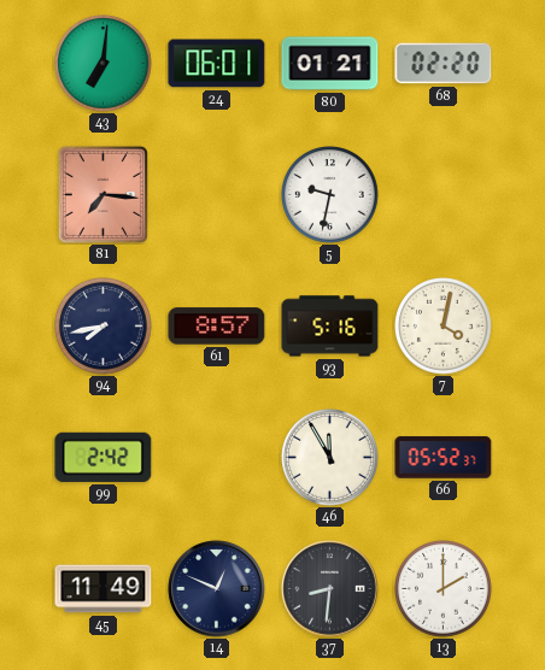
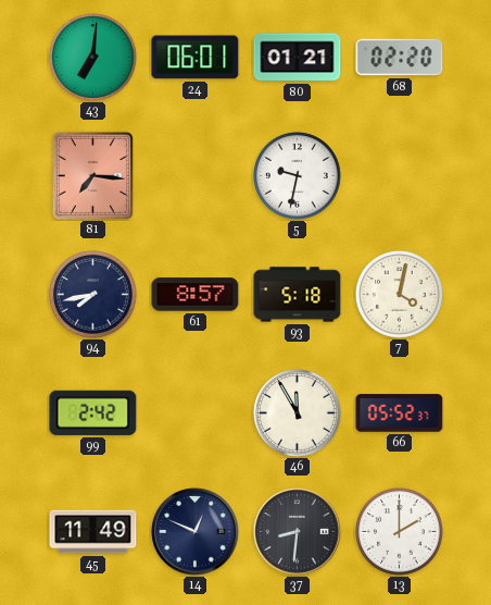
93: 5:16 -> 5:18 (298, 295)
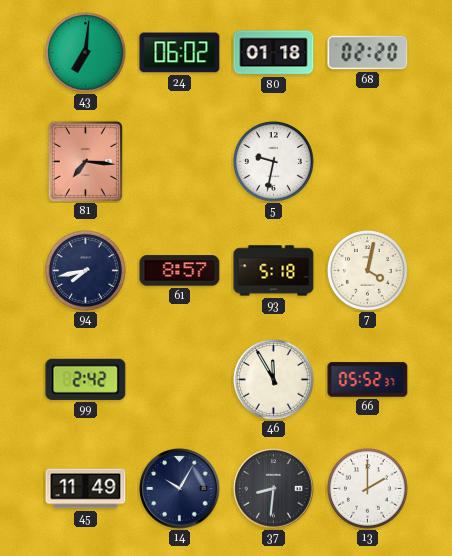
24: 06:01 -> 06:02 (180, 53)
80: 01:21 -> 01:18 (274, 53)
14: 12:49 -> 10:05 (180, 489)
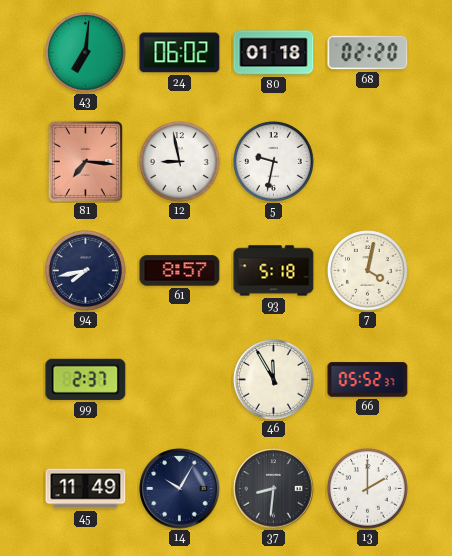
12: none -> 8:58 (180, 162)
99: 2:42 -> 2:37 (86, 379)
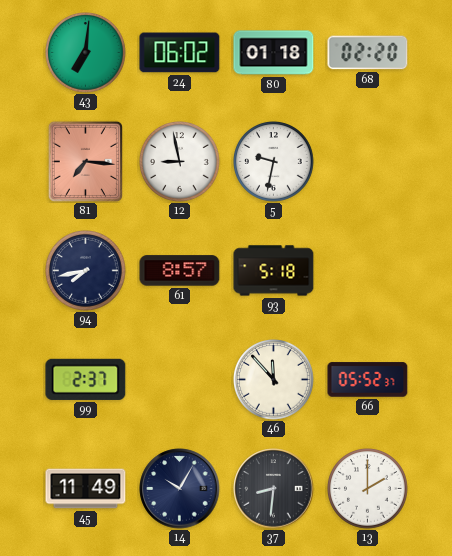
7: 4:02 -> none (368, 271)
46: 11:55 -> 11:53 (274, 380)
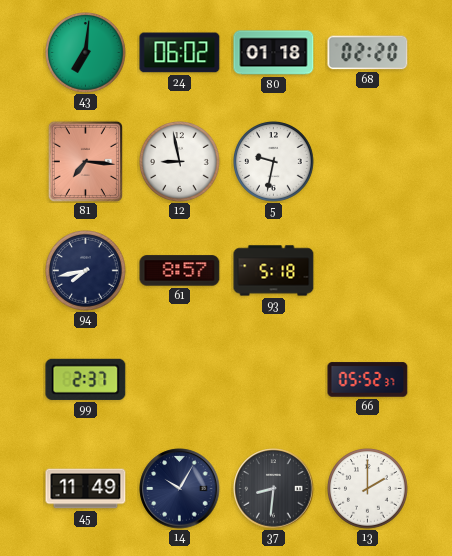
46: 11:53 -> none (274, 380)
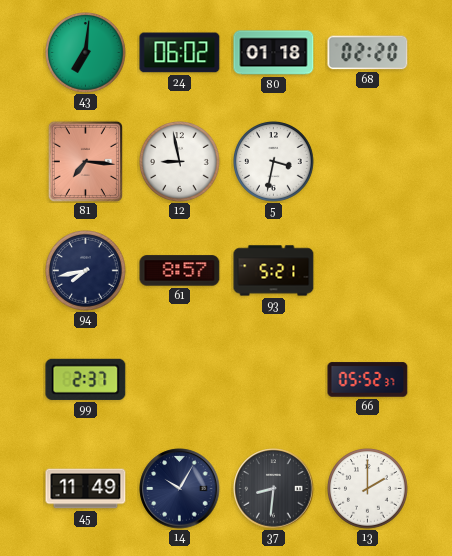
5: 9:32 -> 3:32 (274, 162)
93: 5:18 -> 5:21 (274, 271)
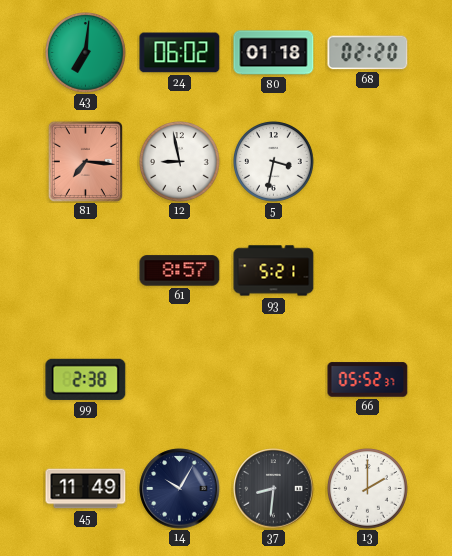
94: 7:43 -> none (86, 271)
99: 2:37 -> 2:38 (86, 379)
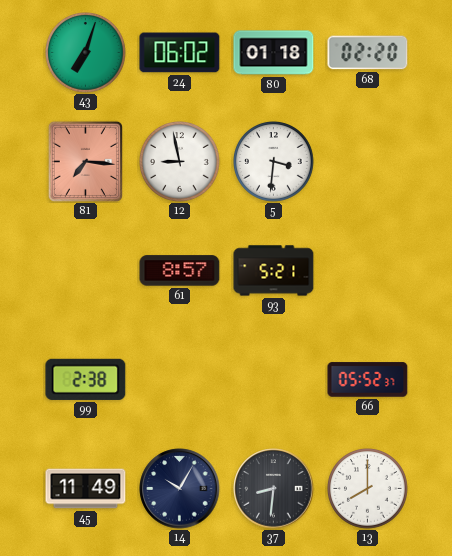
43: 7:01 -> 7:03 (86, 53)
5: 3:32 -> 3:31 (274, 162)
13: 2:00 -> 8:00 (368, 489)
